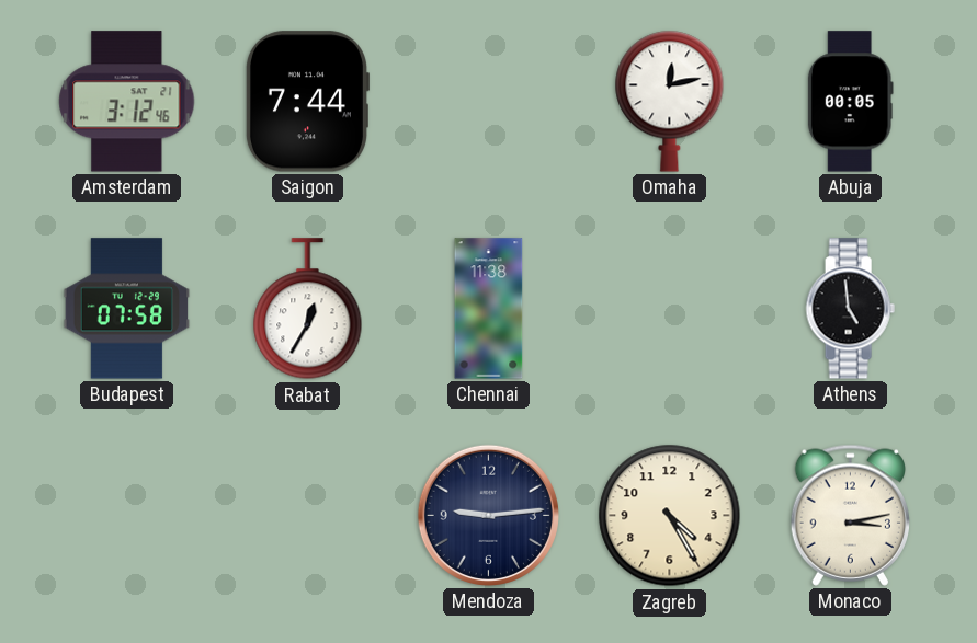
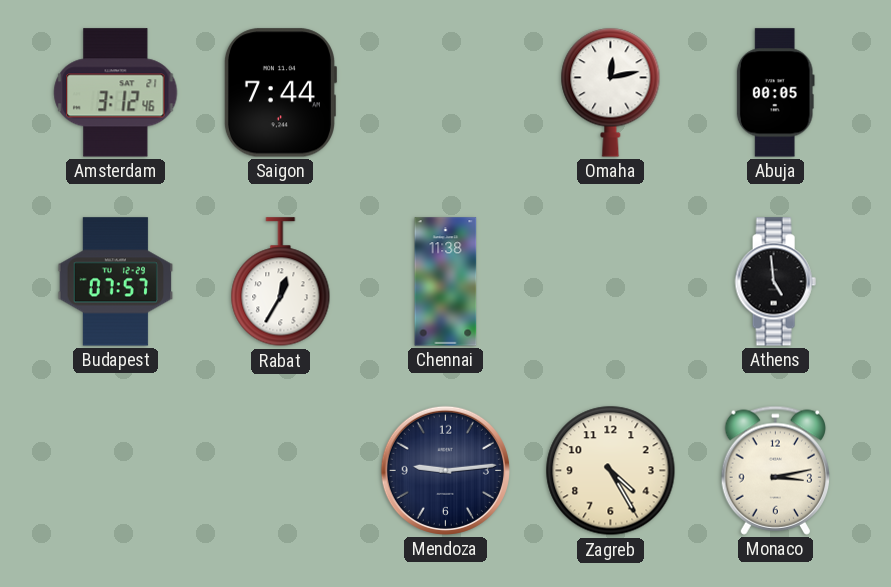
Budapest: 07:58 -> 07:57 (116, 282)
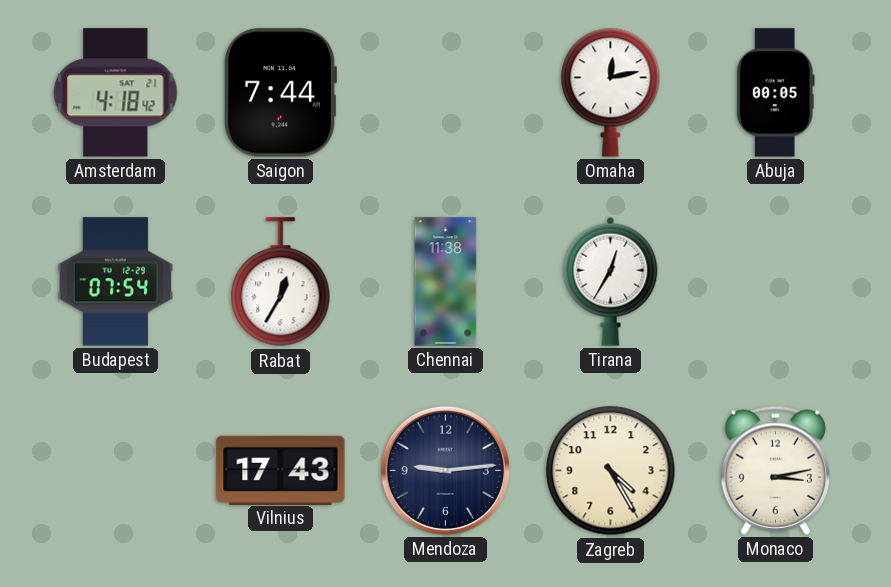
Amsterdam: 3:12 -> 4:18 (116, 93)
Budapest: 07:57 -> 07:54 (116, 282)
Tirana: none -> 12:35 (611, 281)
Athens: 4:59 -> none (775, 282)
Vilnius: none -> 17:43 (281, 470)
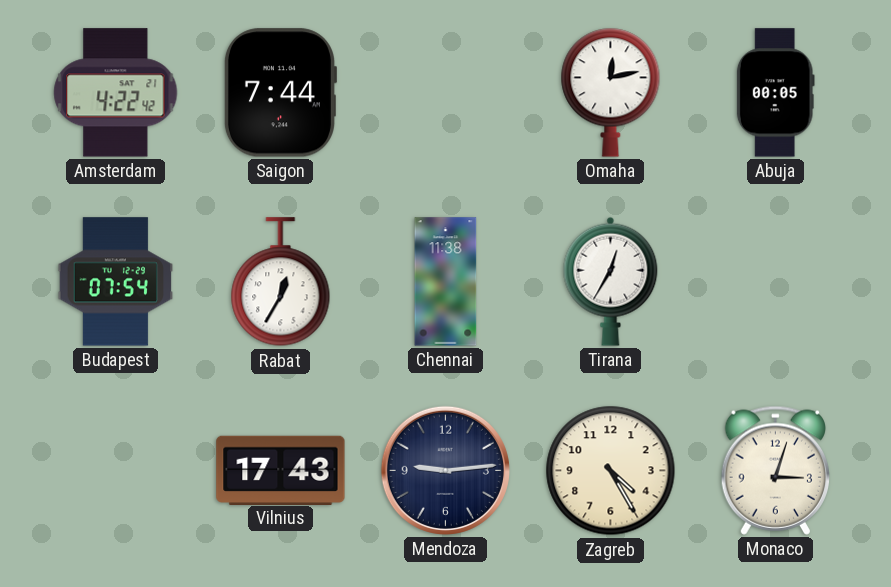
Amsterdam: 4:18 -> 4:22 (116, 93)
Monaco: 3:13 -> 3:03 (775, 470)
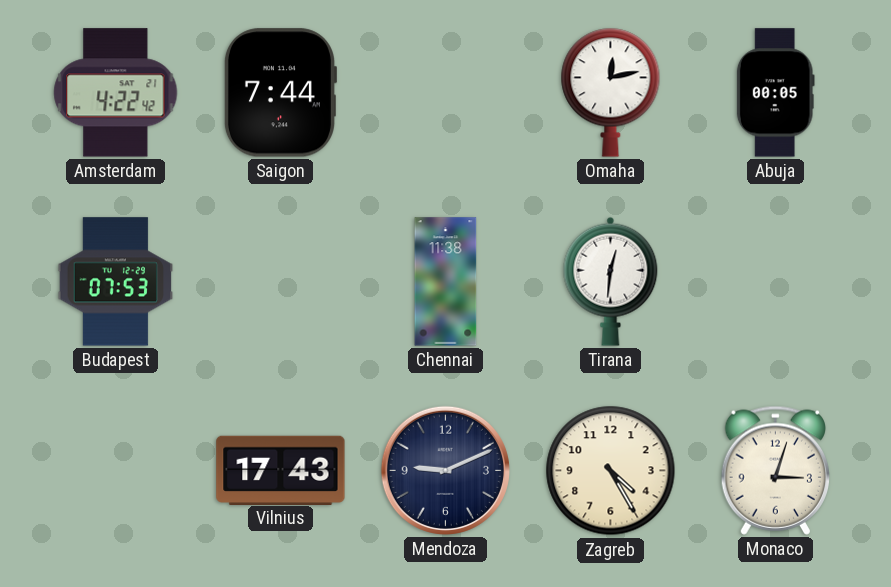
Budapest: 07:54 -> 07:53 (116, 282)
Rabat: 12:35 -> none (281, 282)
Tirana: 12:35 -> 12:31 (611, 281)
Mendoza: 9:14 -> 9:11 (445, 470)
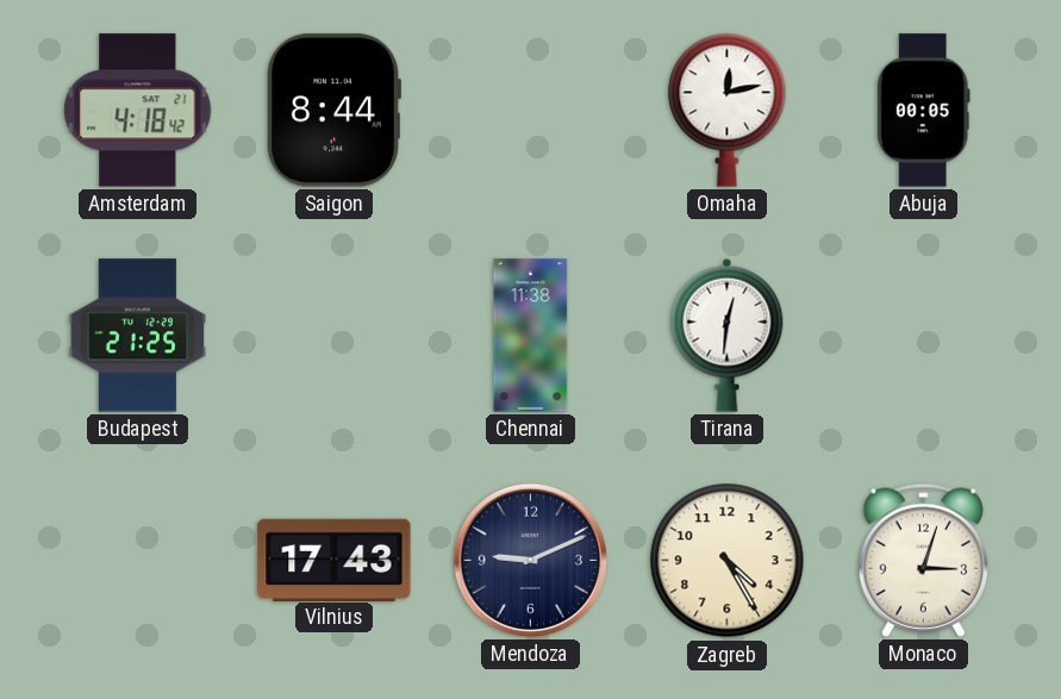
Amsterdam: 4:22 -> 4:18 (138, 111)
Saigon: 7:44 -> 8:44 (333, 111)
Budapest: 07:53 -> 21:25 (138, 336)
